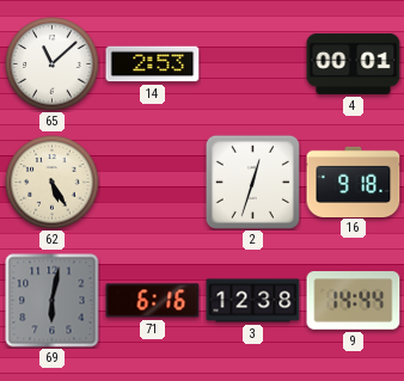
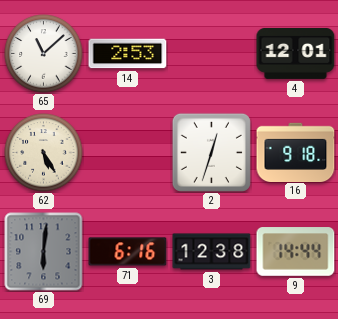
4: 00:01 -> 12:01 (296, 53)
69: 6:02 -> 6:01 (44, 252)
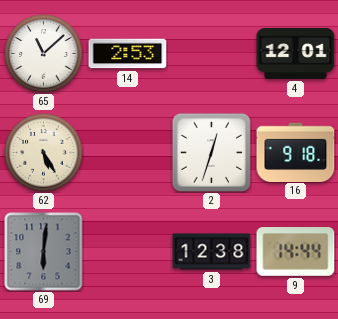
71: 6:16 -> none (128, 252)
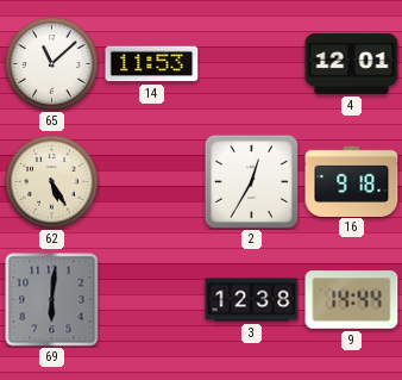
14: 2:53 -> 11:53 (152, 64)
2: 12:33 -> 12:35 (251, 181)
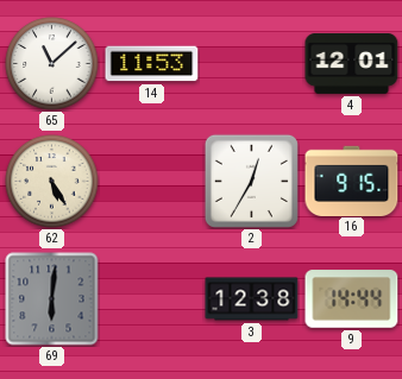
16: 9:18 -> 9:15 (352, 181)
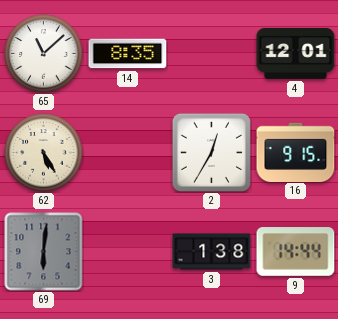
14: 11:53 -> 8:35 (128, 54)
3: 12:38 -> 1:38 (212, 252)
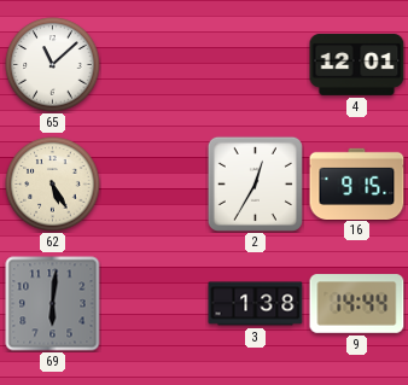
14: 8:35 -> none (128, 54)
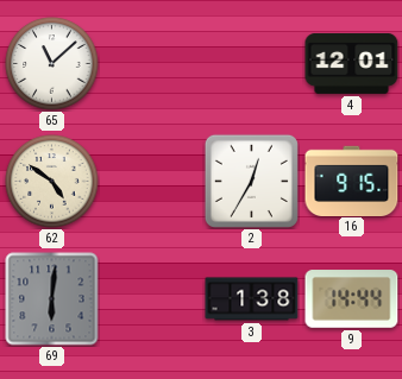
62: 5:25 -> 4:51 (52, 182)
